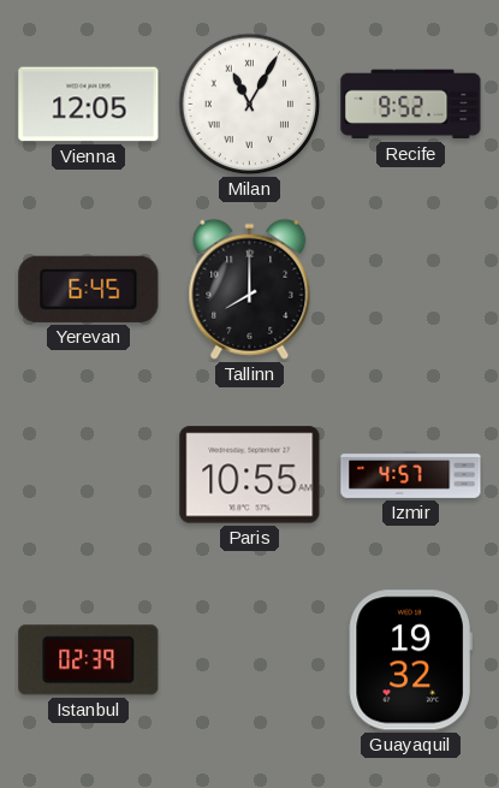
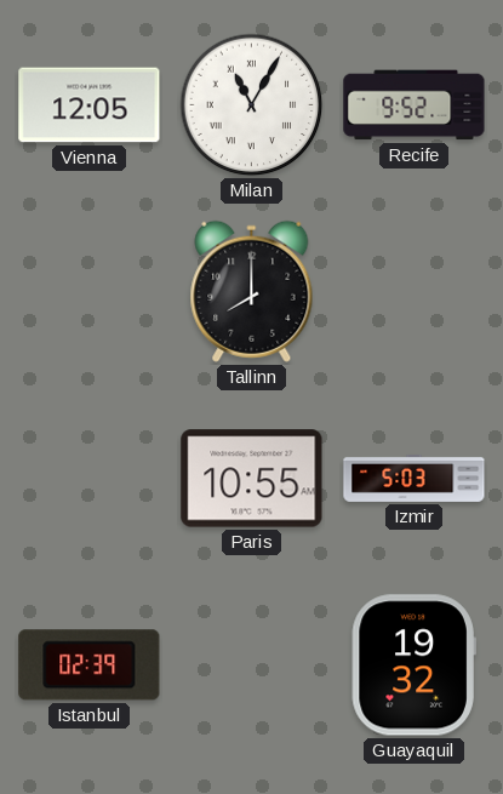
Yerevan: 6:45 -> none (89, 289)
Izmir: 4:57 -> 5:03 (415, 478)
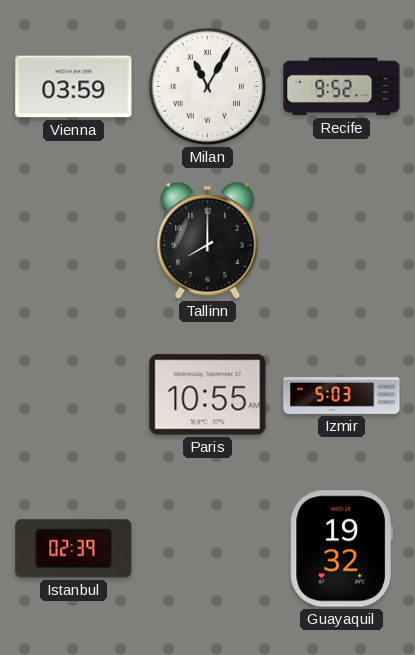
Vienna: 12:05 -> 03:59 (74, 87)
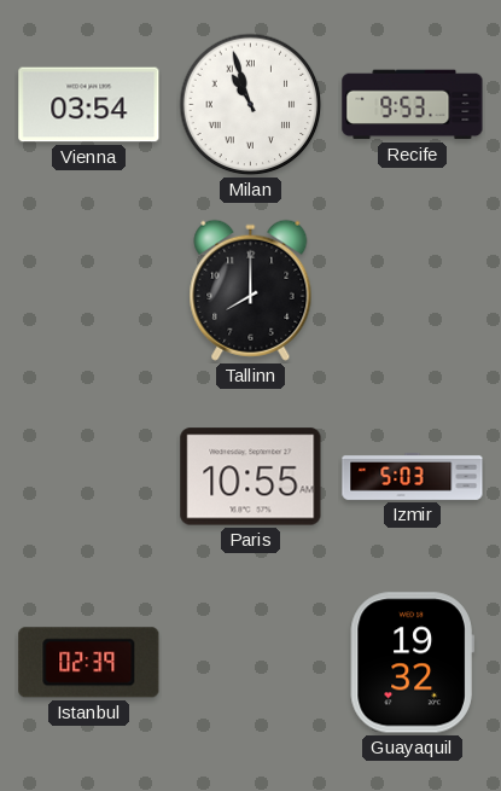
Vienna: 03:59 -> 03:54 (89, 105)
Milan: 11:05 -> 10:57 (251, 105)
Recife: 9:52 -> 9:53 (413, 105)
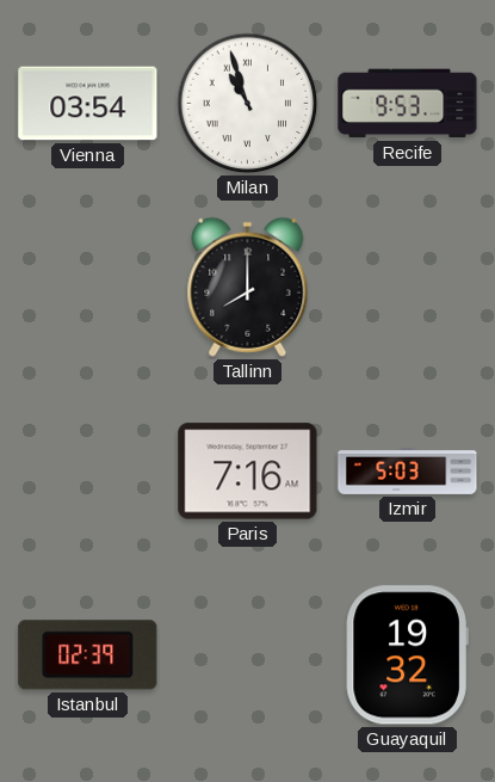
Paris: 10:55 -> 7:16 (248, 472)
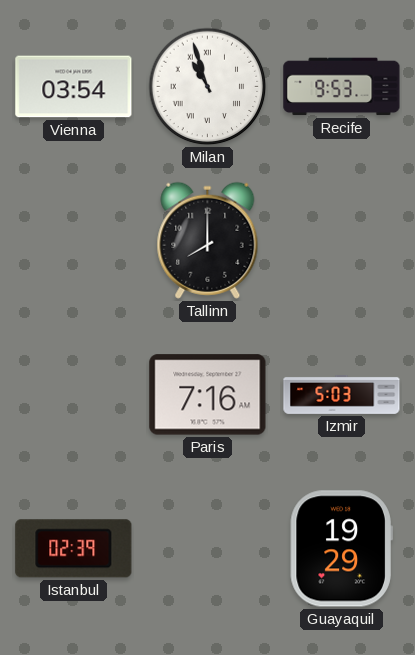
Guayaquil: 19:32 -> 19:29 (341, 549)
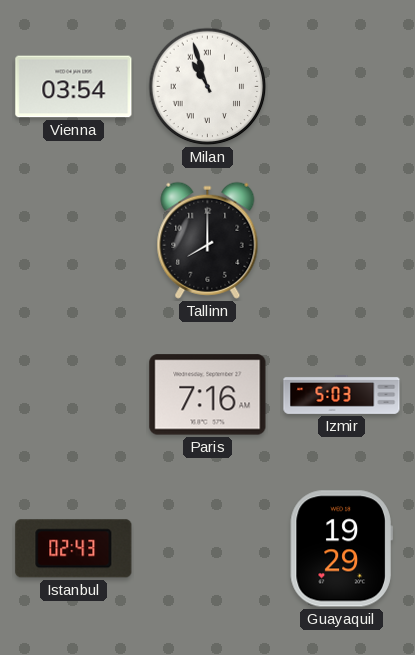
Recife: 9:53 -> none (342, 87)
Istanbul: 02:39 -> 02:43 (74, 549)
